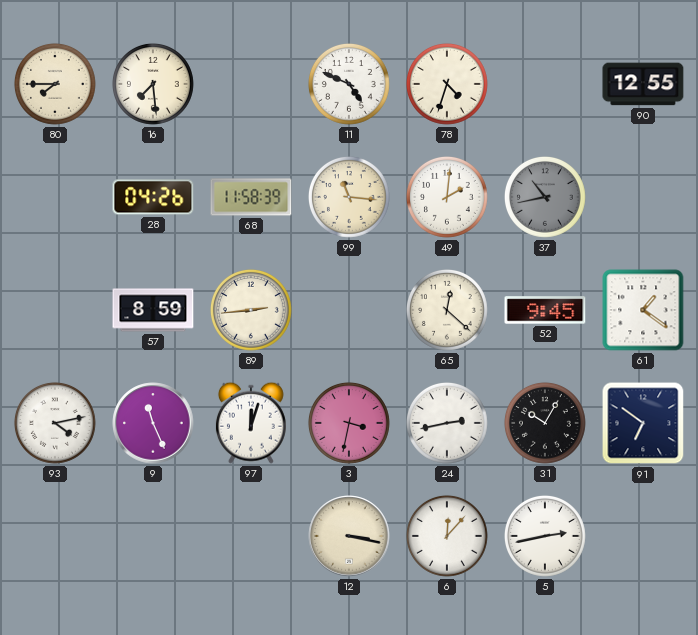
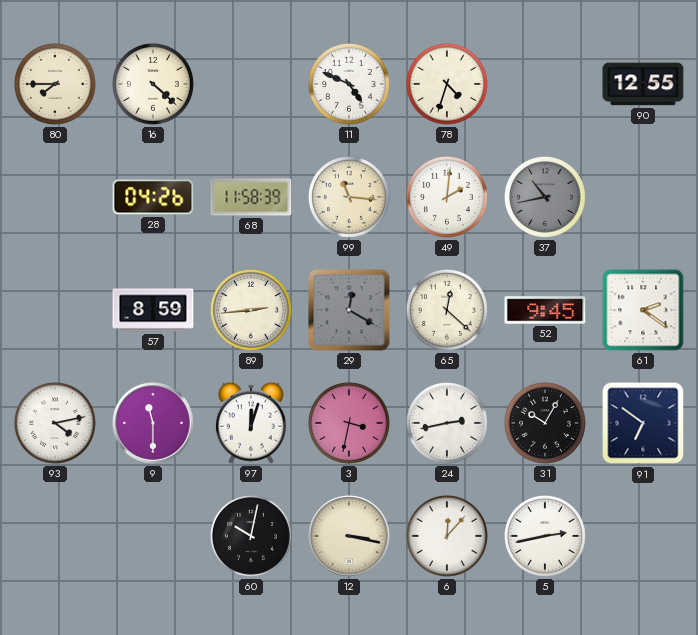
16: 7:29 -> 4:22 (153, 84)
29: none -> 12:20 (349, 310)
61: 1:21 -> 2:21 (643, 310)
9: 11:26 -> 11:30 (153, 423)
60: none -> 10:02 (251, 536)
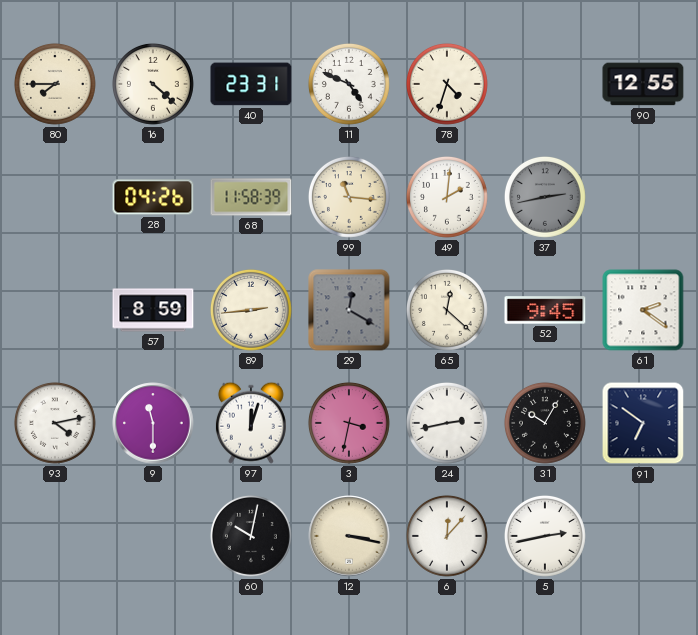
40: none -> 23:31 (251, 84)
37: 10:43 -> 2:43 (545, 197)
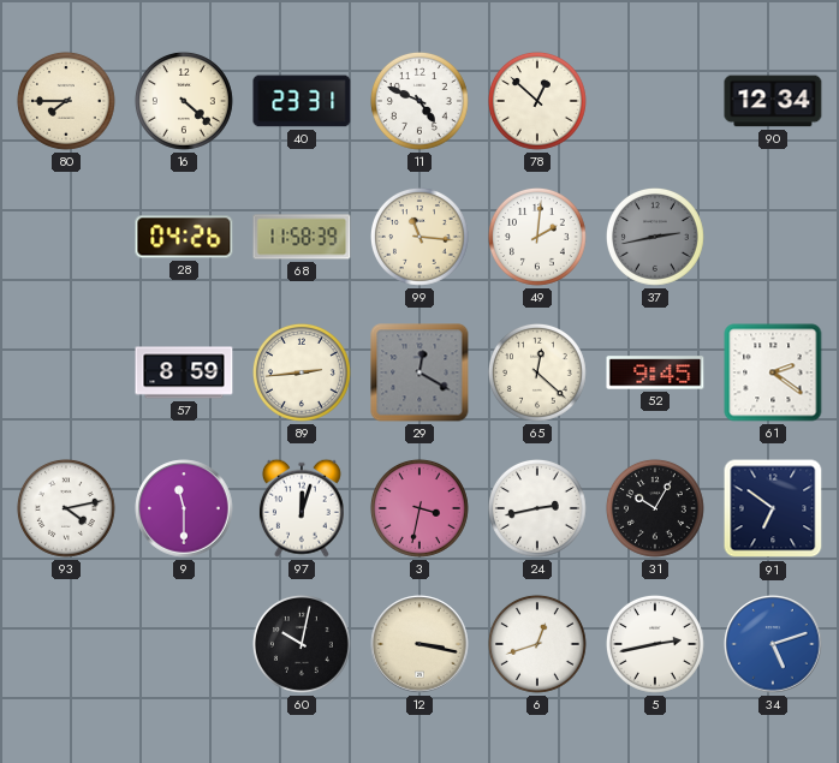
78: 4:33 -> 12:52 (537, 101)
90: 12:55 -> 12:34 (773, 101)
6: 12:07 -> 12:42 (537, 644)
34: none -> 5:12 (773, 644)
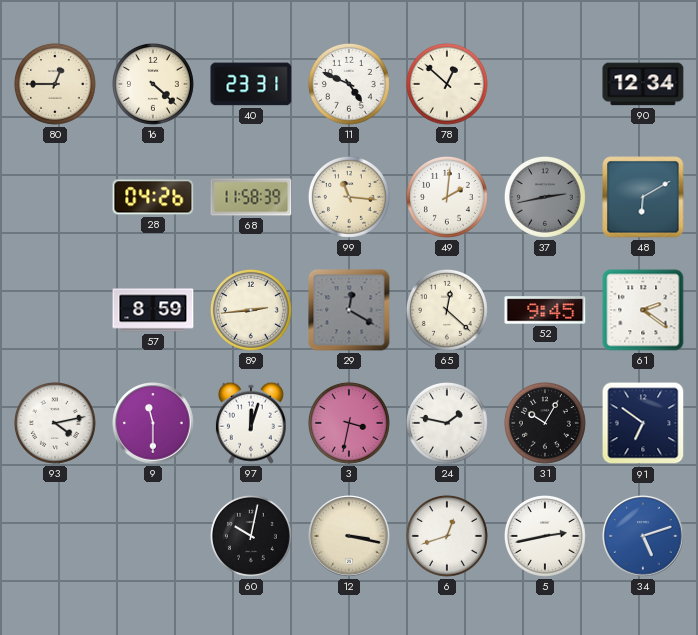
80: 7:45 -> 12:45 (55, 84)
48: none -> 6:10 (643, 197)
24: 2:43 -> 1:47 (447, 423)
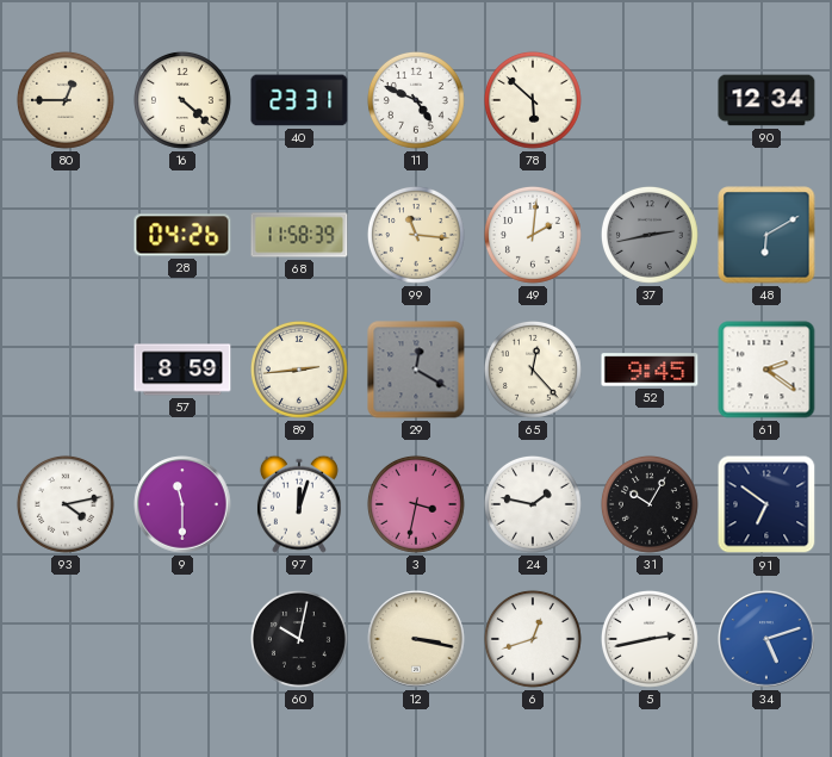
78: 12:52 -> 5:52 (533, 100)
65: 12:22 -> 12:23 (533, 370)
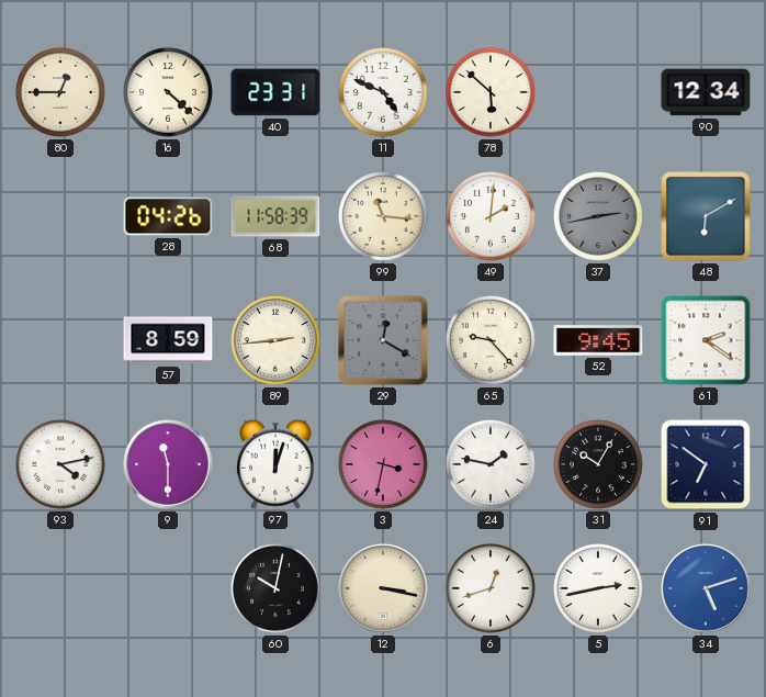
65: 12:23 -> 9:23 (491, 340)
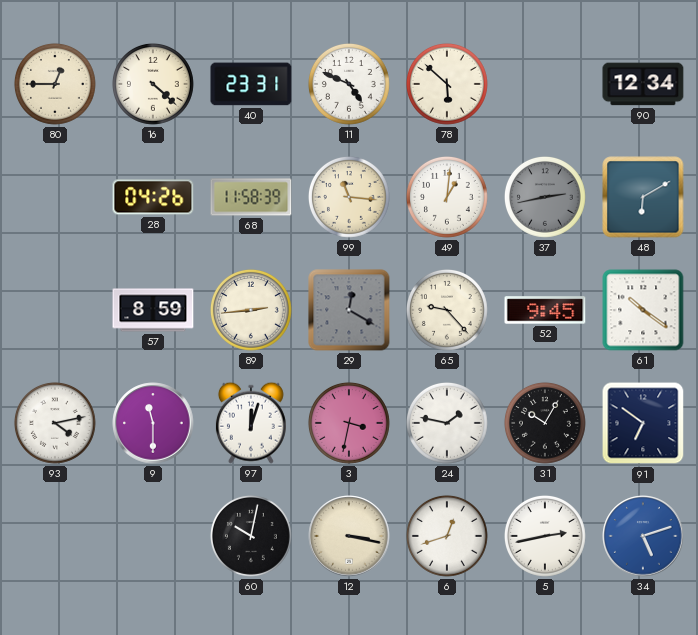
49: 2:01 -> 1:01 (447, 197)
61: 2:21 -> 10:21 (643, 310)
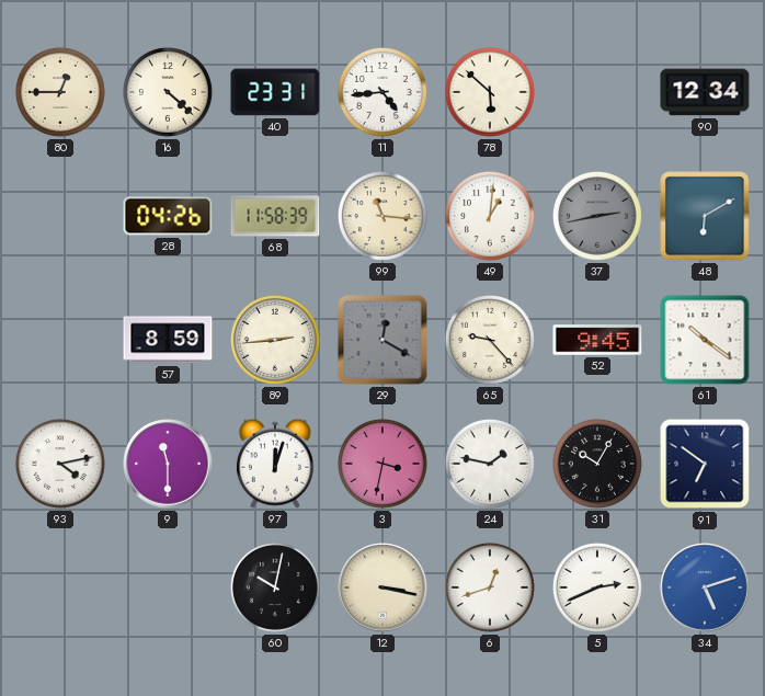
11: 4:49 -> 4:44 (382, 92)
5: 2:43 -> 2:41 (597, 587)
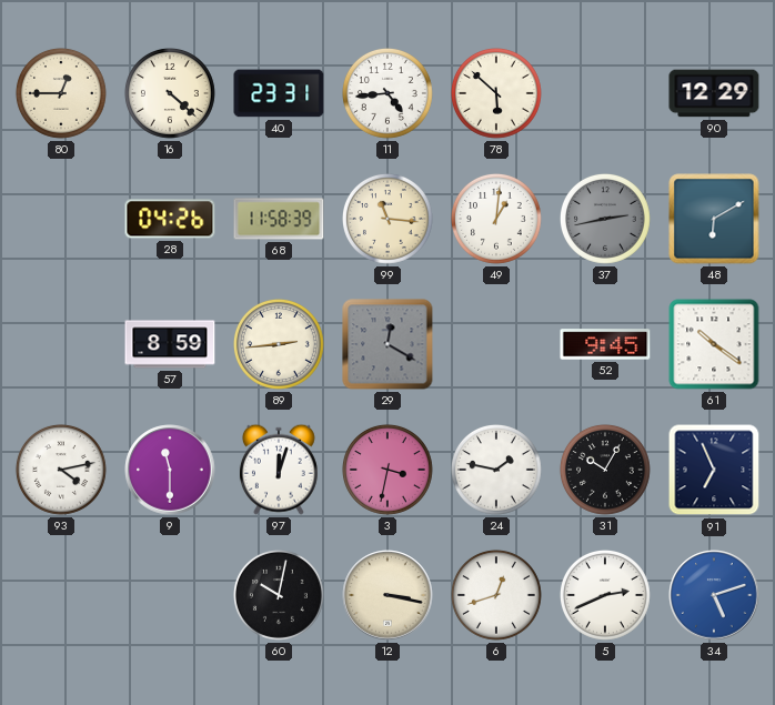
90: 12:34 -> 12:29 (714, 93)
65: 9:23 -> none (490, 340)
91: 6:51 -> 6:56 (714, 470)
